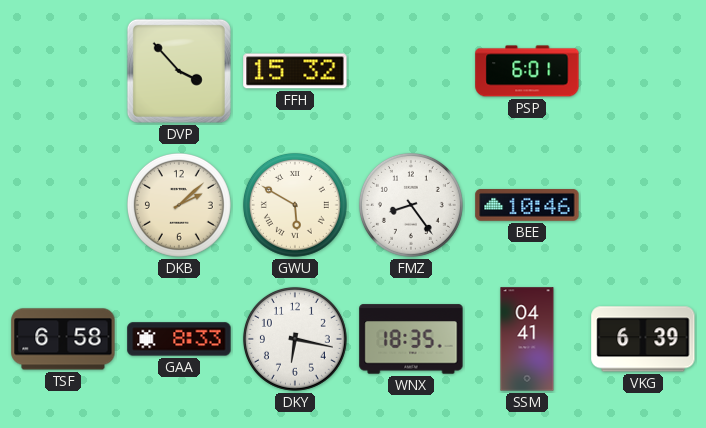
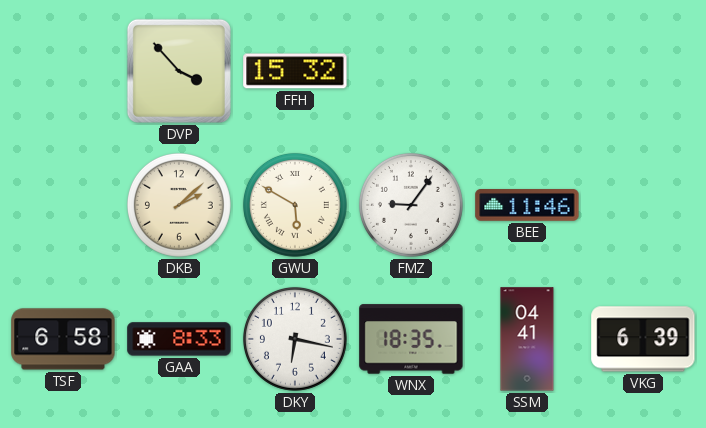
PSP: 6:01 -> none (527, 71)
FMZ: 8:24 -> 9:06 (411, 205)
BEE: 10:46 -> 11:46 (527, 206)
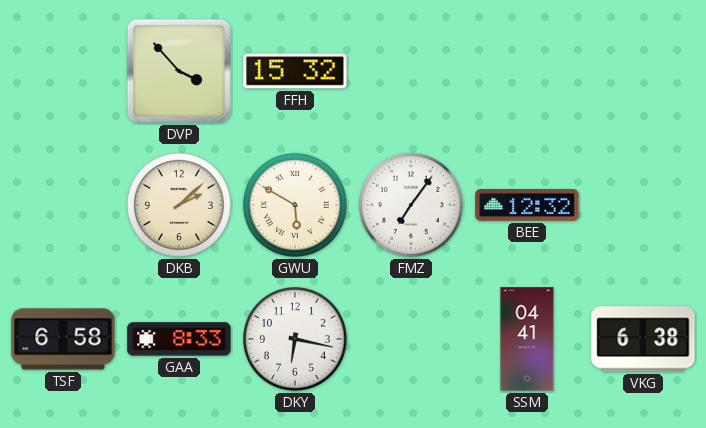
FMZ: 9:06 -> 7:06 (411, 205)
BEE: 11:46 -> 12:32 (527, 206)
WNX: 18:35 -> none (411, 339)
VKG: 6:39 -> 6:38 (643, 339)
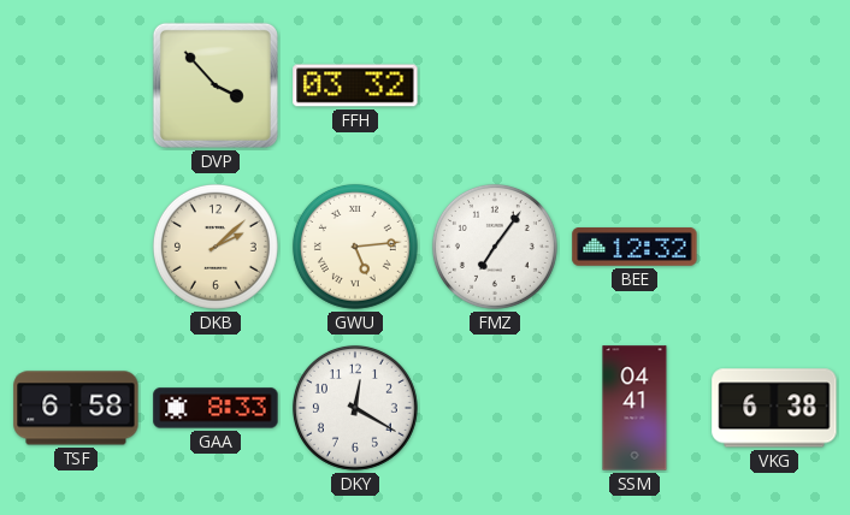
FFH: 15:32 -> 03:32 (355, 85)
GWU: 5:50 -> 5:14 (355, 247)
DKY: 6:17 -> 12:20 (355, 408)
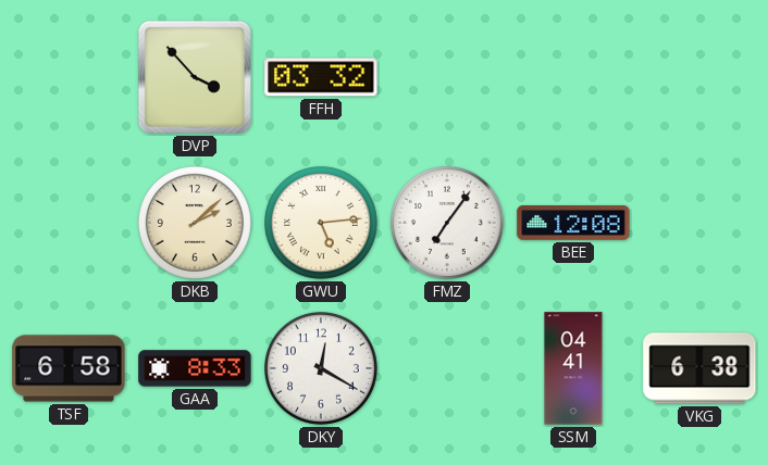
BEE: 12:32 -> 12:08 (573, 224)
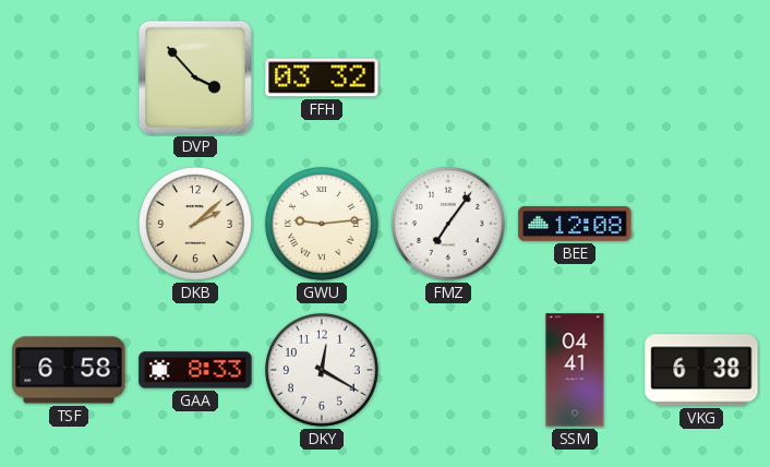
GWU: 5:14 -> 9:14 (322, 224)
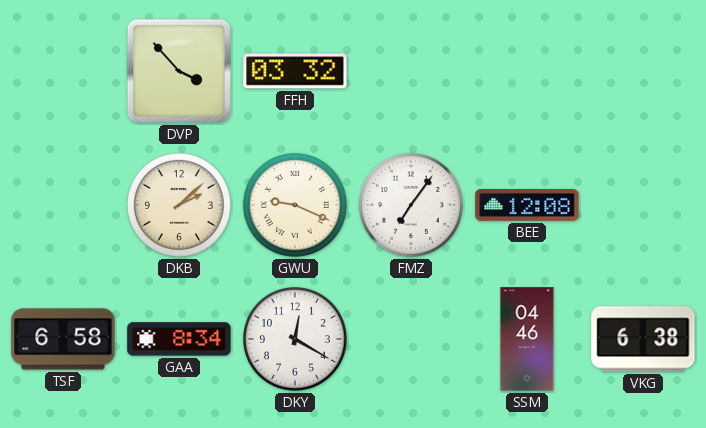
GWU: 9:14 -> 9:19 (295, 205)
GAA: 8:33 -> 8:34 (179, 339)
SSM: 04:41 -> 04:46 (527, 339)
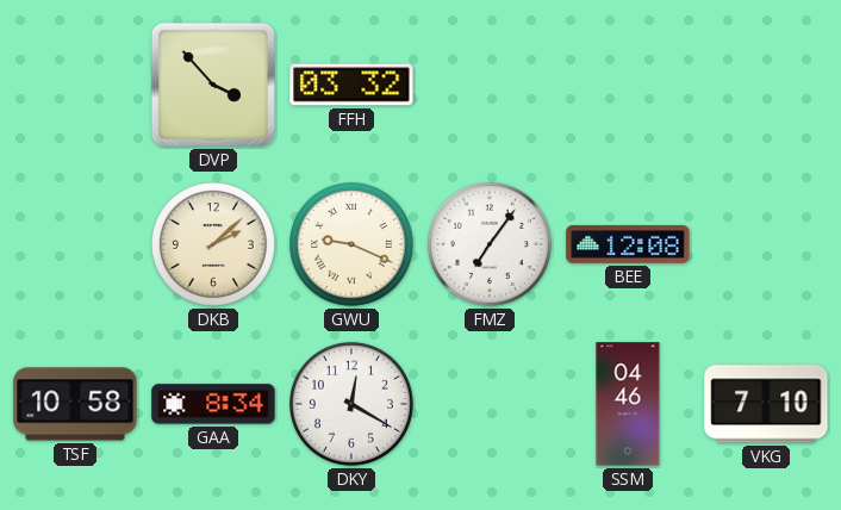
TSF: 6:58 -> 10:58 (75, 404)
VKG: 6:38 -> 7:10 (766, 404)
